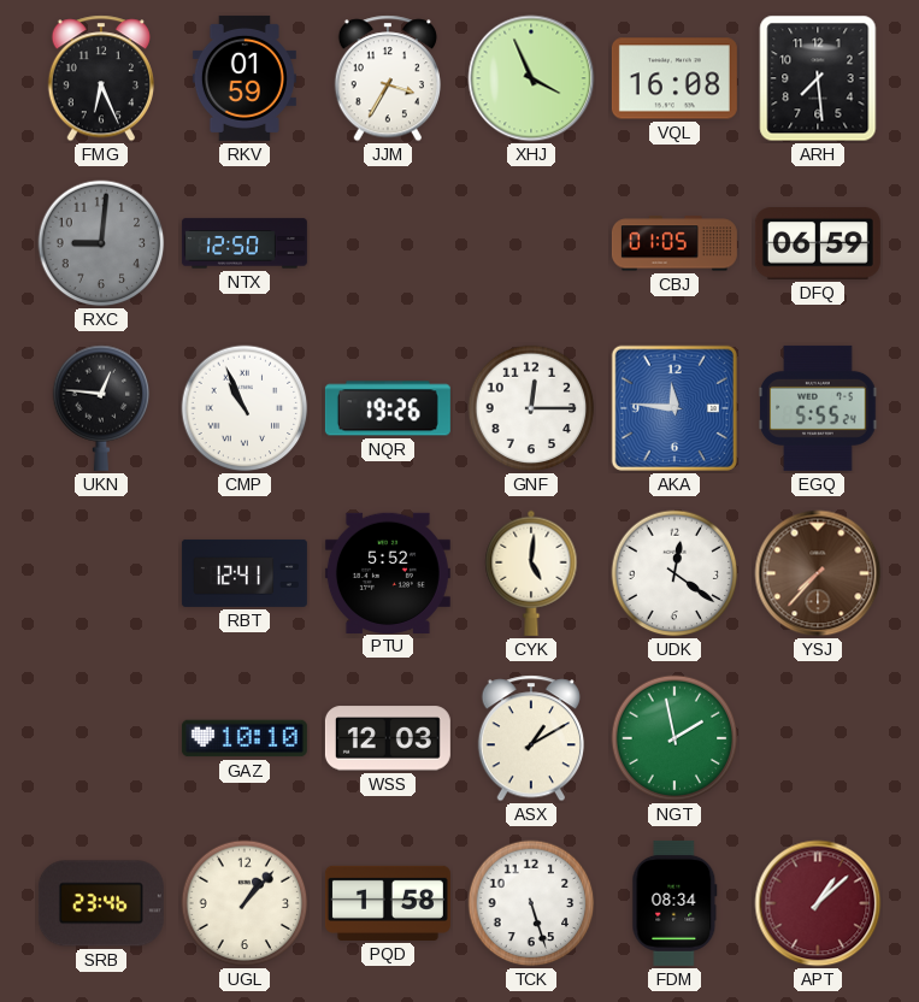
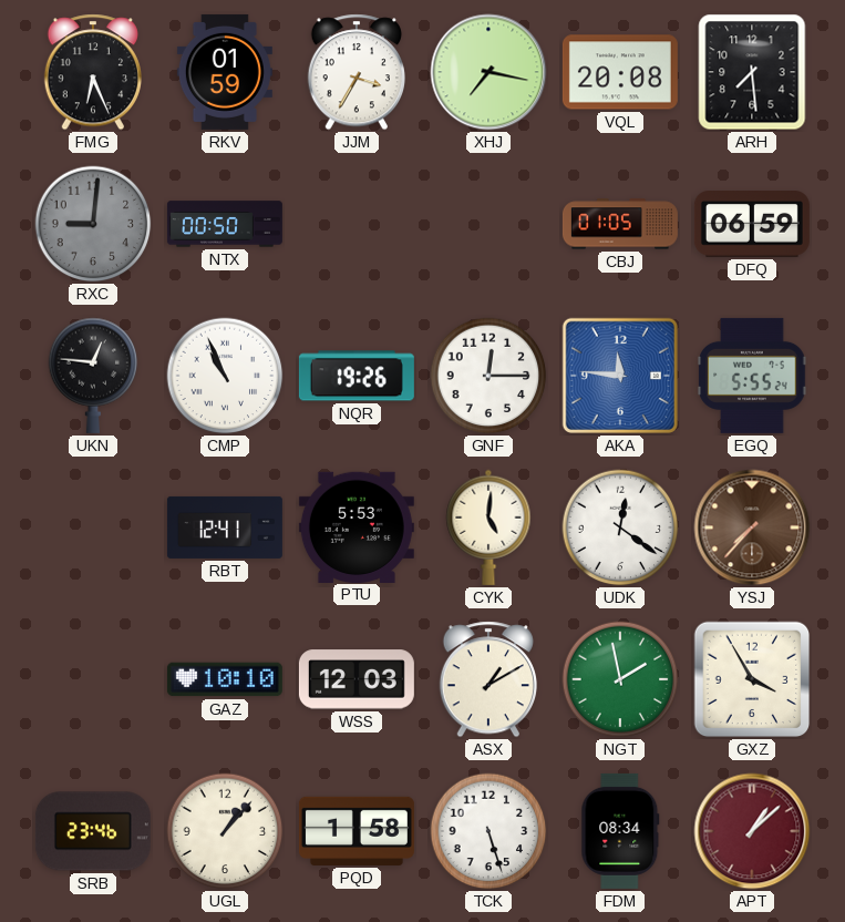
XHJ: 3:56 -> 7:17 (488, 72)
VQL: 16:08 -> 20:08 (620, 72)
NTX: 12:50 -> 00:50 (225, 224)
PTU: 5:52 -> 5:53 (357, 526)
GXZ: none -> 3:55 (752, 679)
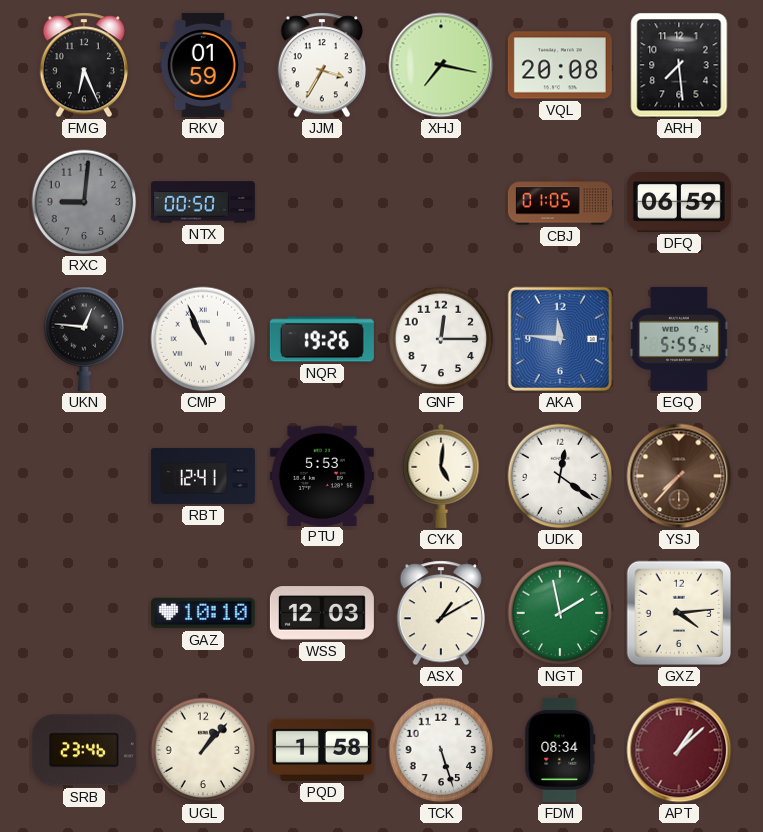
GXZ: 3:55 -> 4:14 (679, 613)
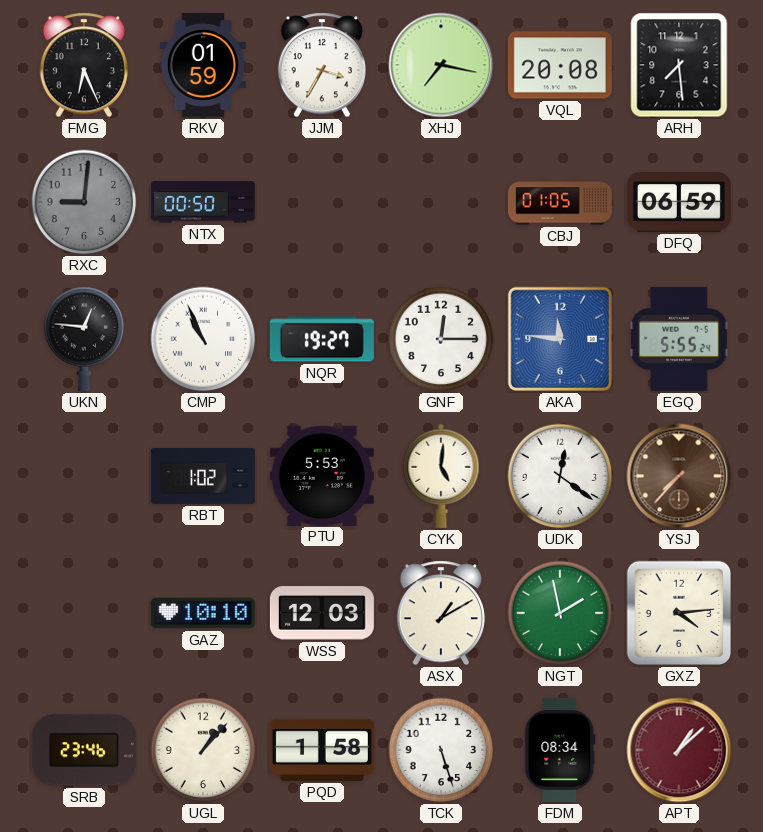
NQR: 19:26 -> 19:27 (322, 339)
RBT: 12:41 -> 1:02 (203, 476)
